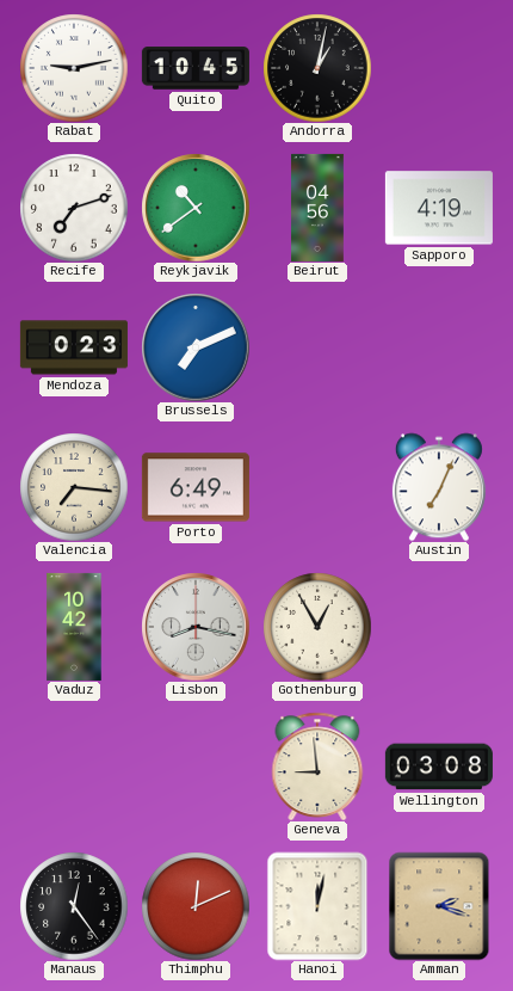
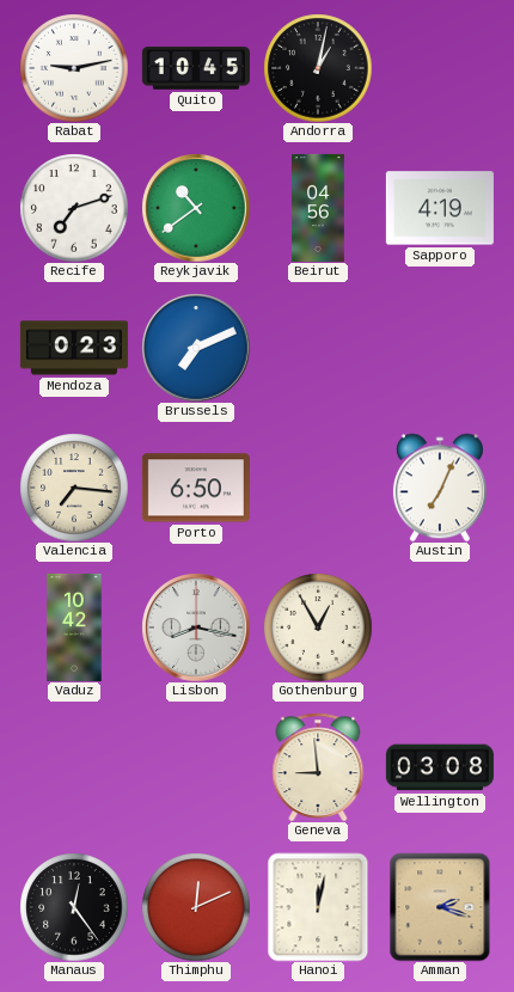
Porto: 6:49 -> 6:50 (196, 488)
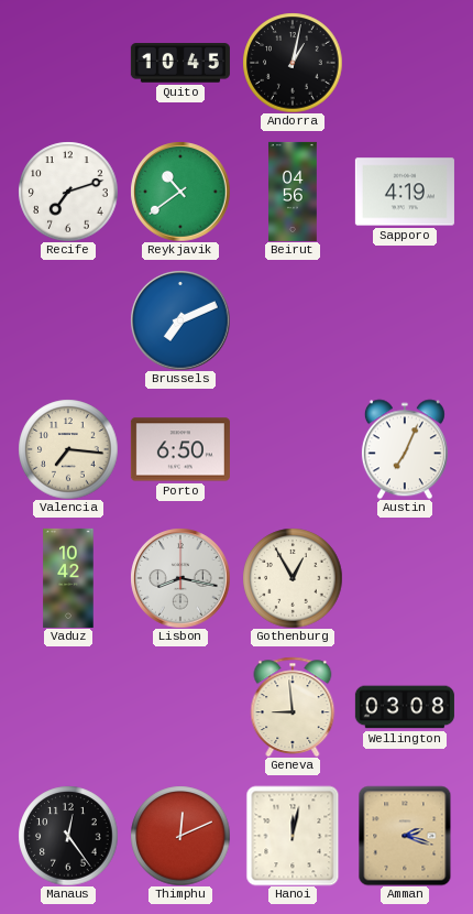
Rabat: 9:13 -> none (74, 68)
Mendoza: 0:23 -> none (74, 348)
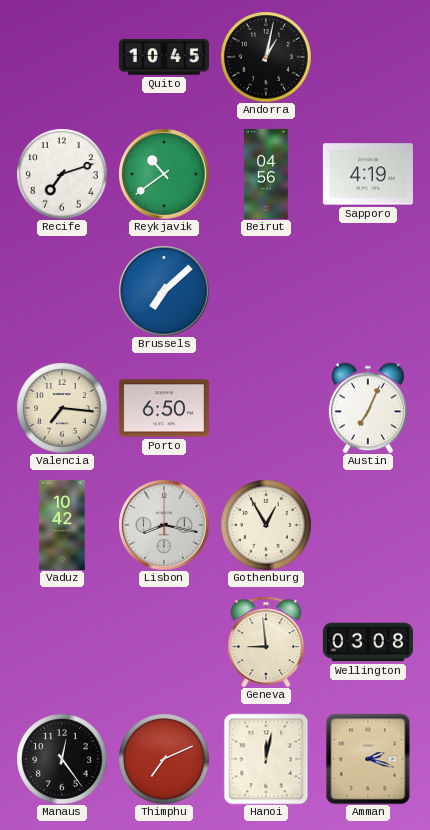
Brussels: 7:11 -> 7:08 (164, 291)
Thimphu: 12:11 -> 7:11 (164, 759)
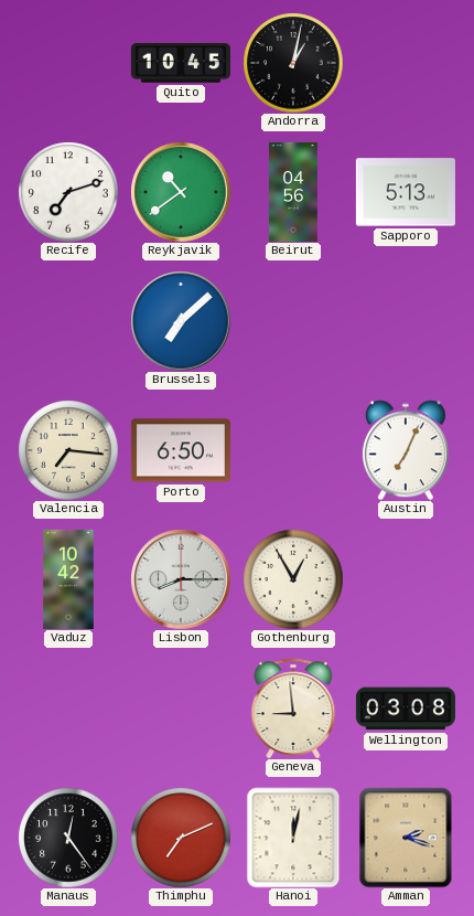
Sapporo: 4:19 -> 5:13 (406, 192)
Lisbon: 8:17 -> 8:15 (181, 579)
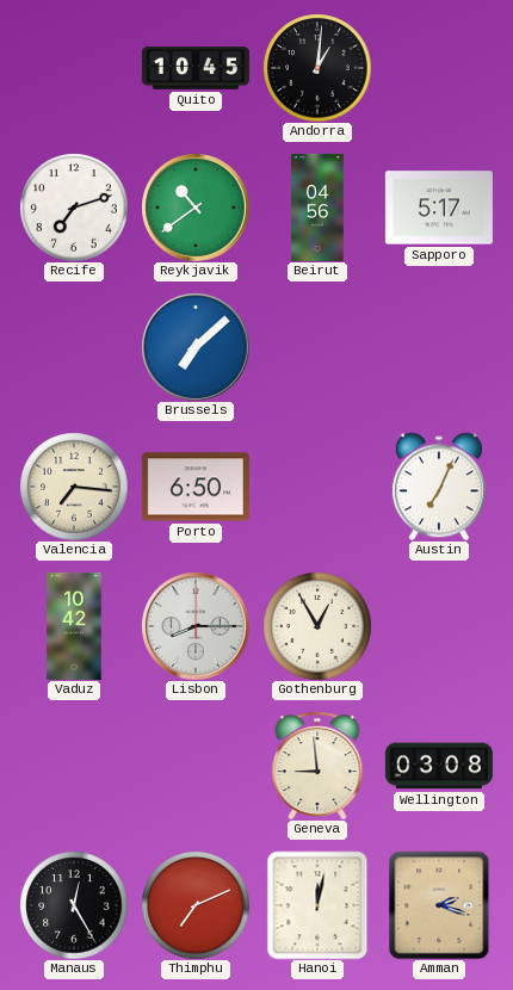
Andorra: 1:02 -> 1:01 (317, 68)
Sapporo: 5:13 -> 5:17 (439, 208)
Manaus: 12:24 -> 12:25 (74, 905)
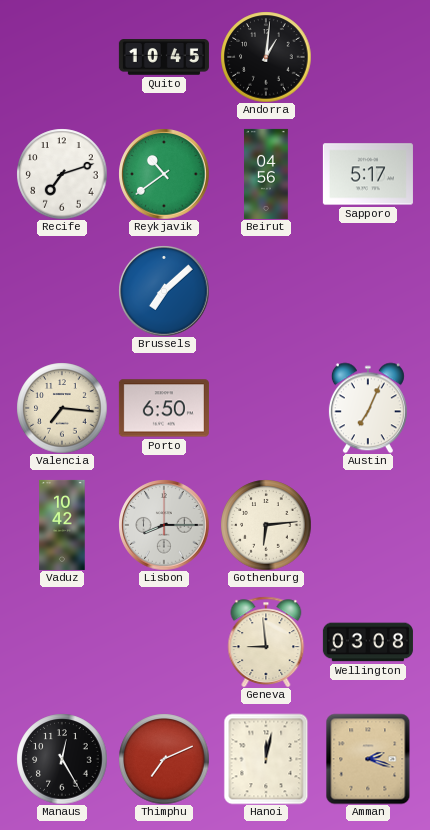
Gothenburg: 12:55 -> 6:14 (266, 525)
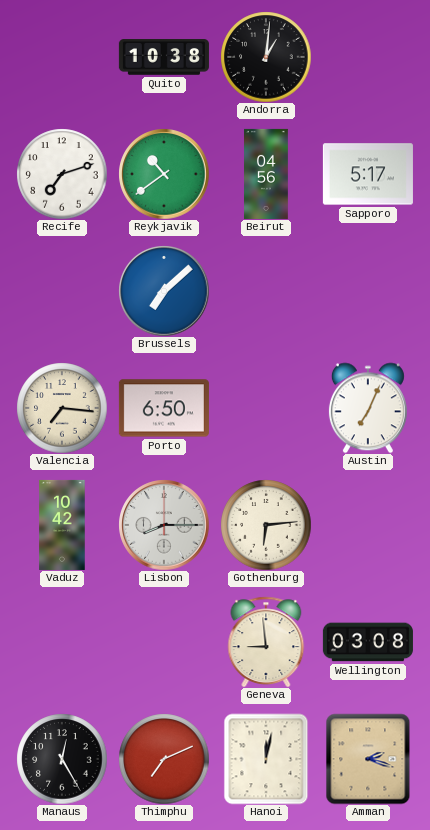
Quito: 10:45 -> 10:38 (164, 57)
